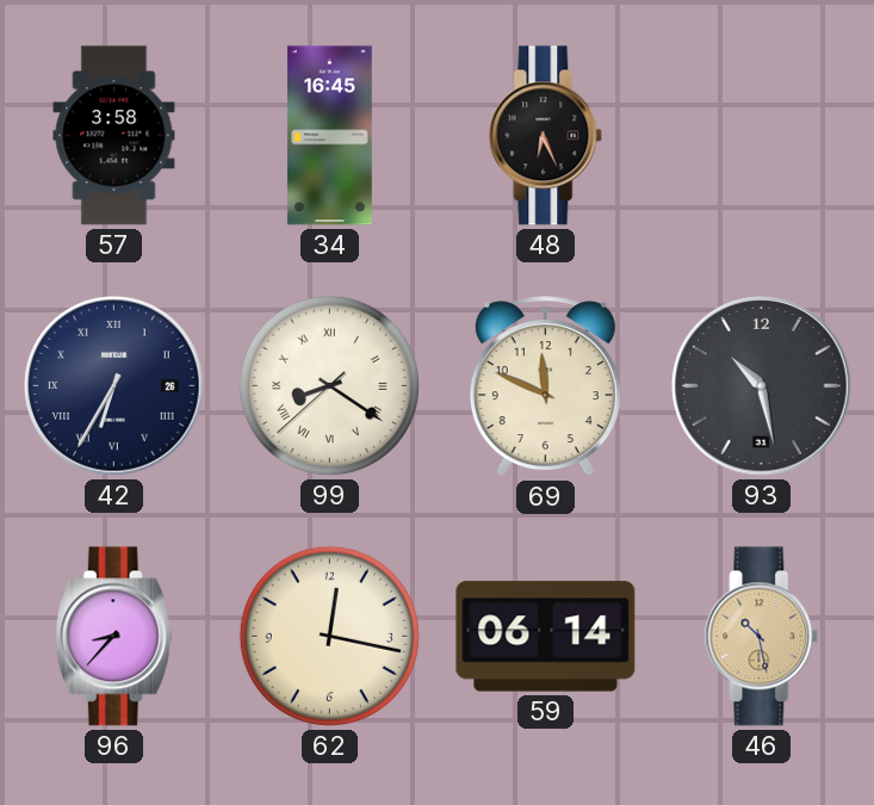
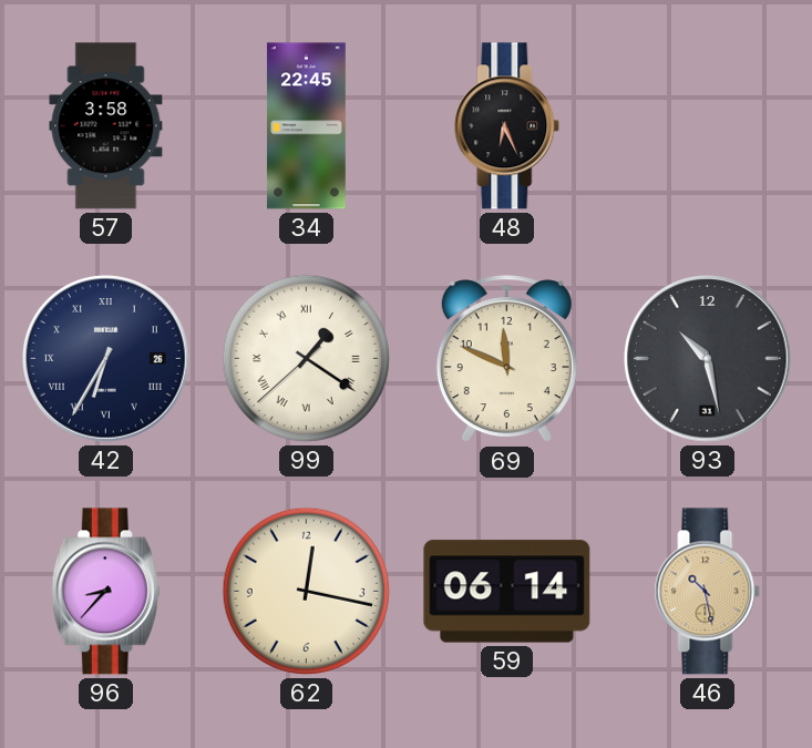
34: 16:45 -> 22:45 (306, 126)
99: 8:20 -> 1:20 (306, 358)
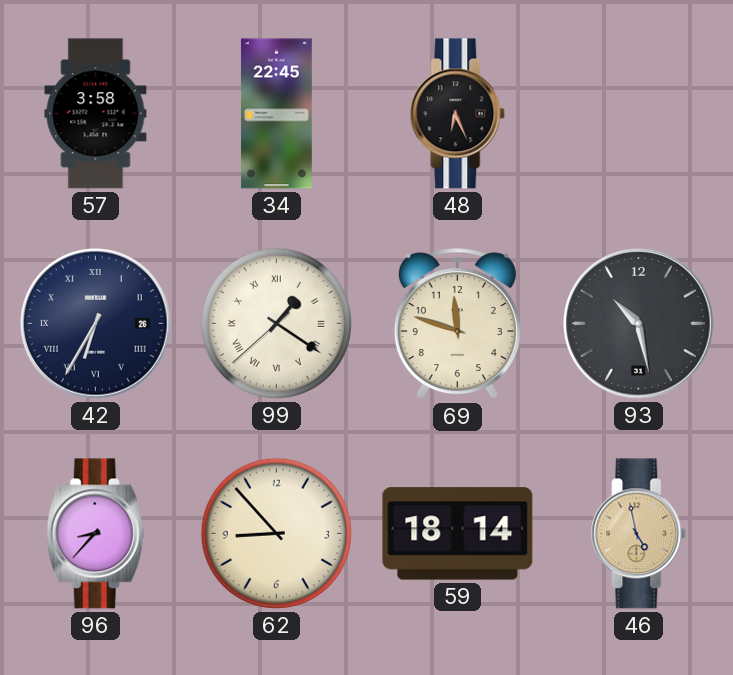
69: 11:49 -> 11:48 (457, 324)
62: 12:17 -> 8:53 (276, 533)
59: 06:14 -> 18:14 (458, 534)
46: 10:28 -> 4:58 (639, 534)
